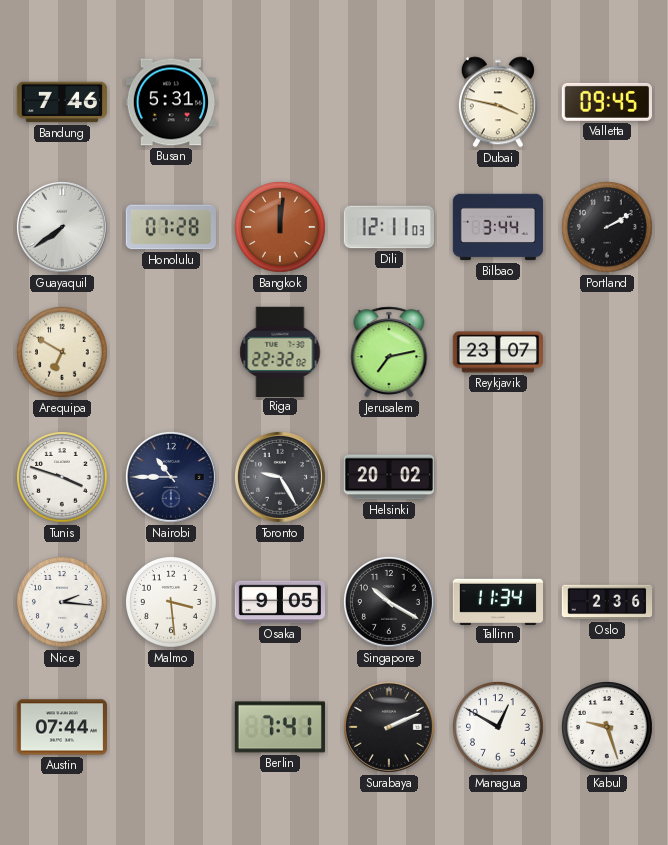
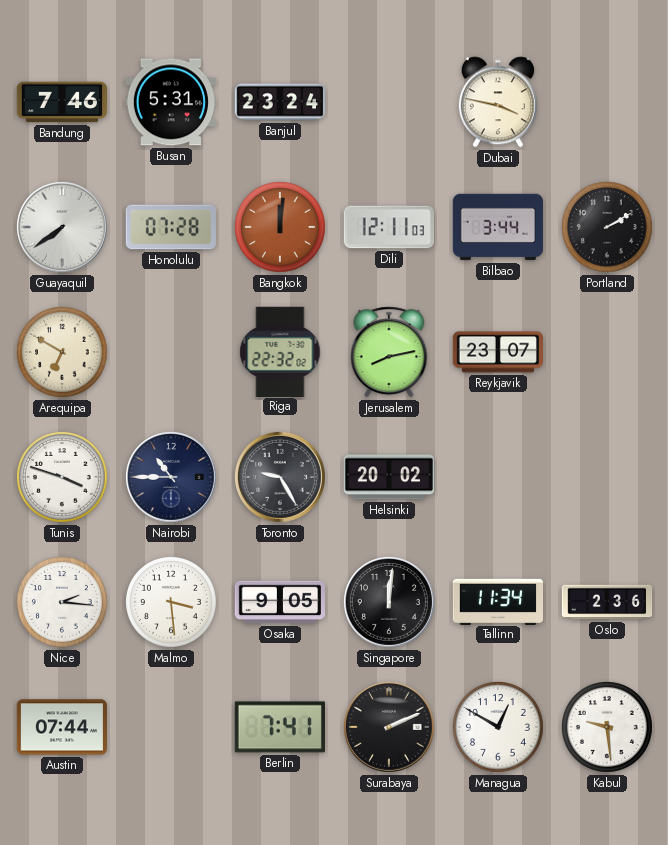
Banjul: none -> 23:24 (280, 102)
Valletta: 09:45 -> none (606, 102)
Jerusalem: 7:13 -> 8:13 (389, 352)
Singapore: 10:20 -> 12:01 (389, 602)
Kabul: 9:27 -> 9:29 (608, 728)
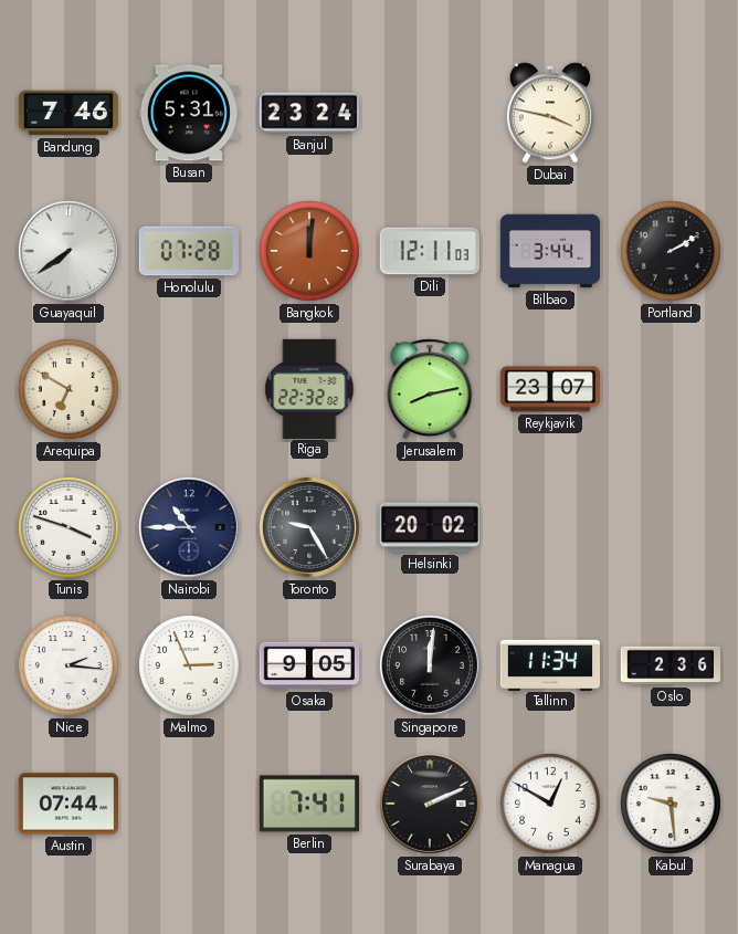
Malmo: 3:29 -> 2:56 (190, 667)
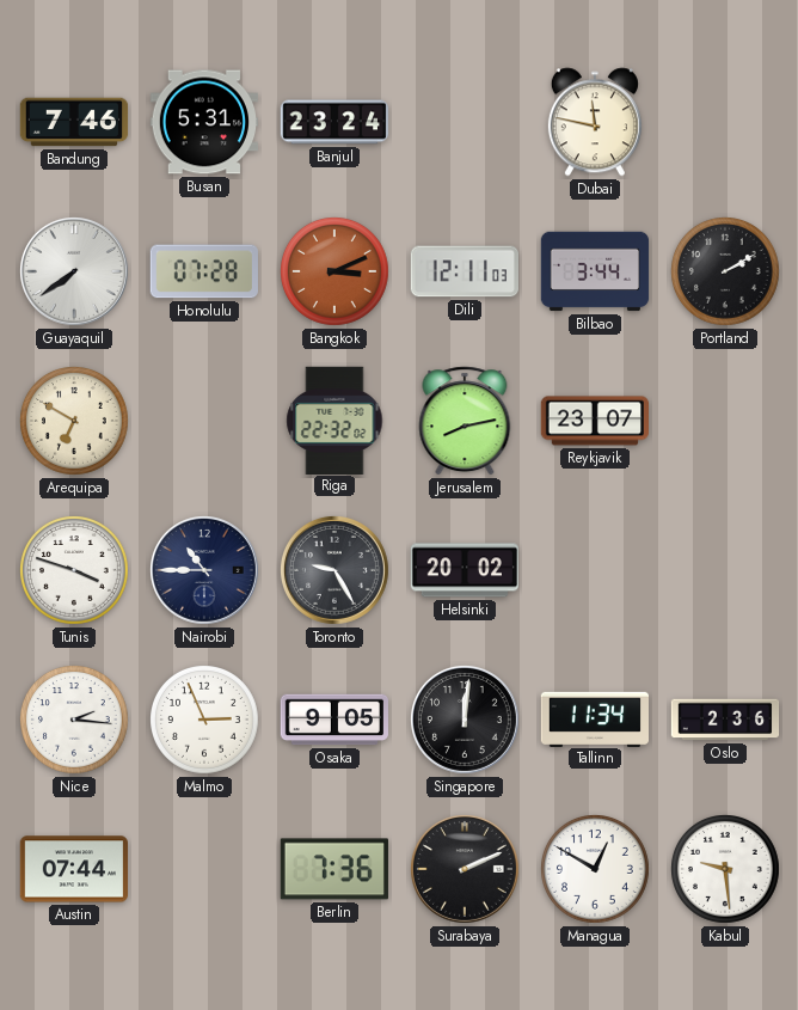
Dubai: 3:47 -> 11:47 (595, 122)
Bangkok: 12:01 -> 3:11 (336, 273)
Berlin: 7:41 -> 7:36 (334, 869)
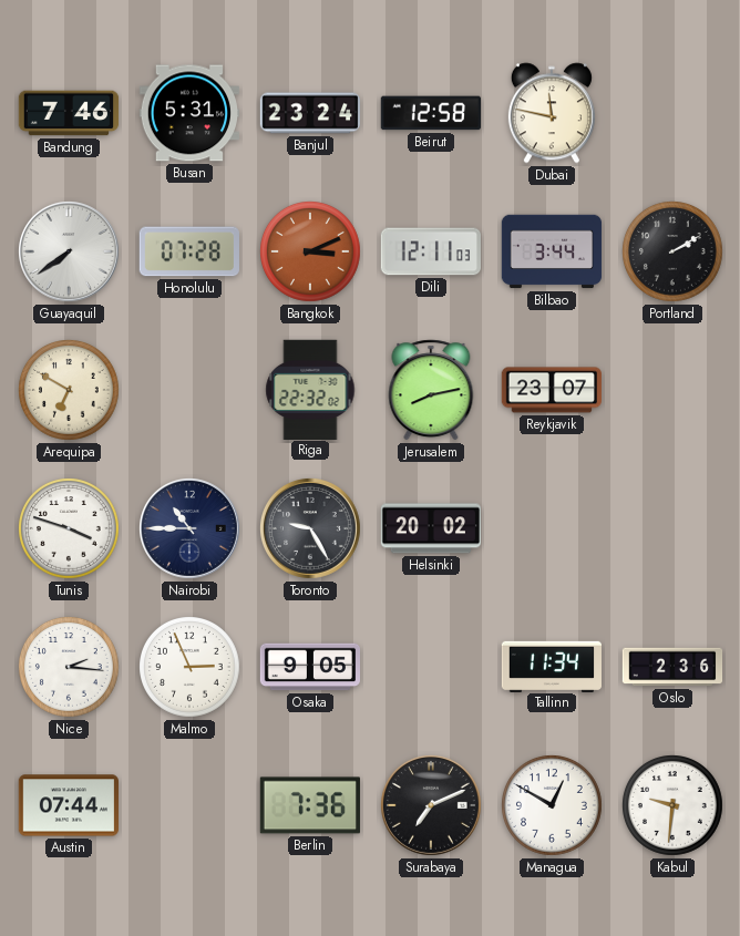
Beirut: none -> 12:58 (430, 113)
Singapore: 12:01 -> none (465, 720)
Surabaya: 2:11 -> 7:11 (431, 805)
Kabul: 9:29 -> 9:31 (674, 806)
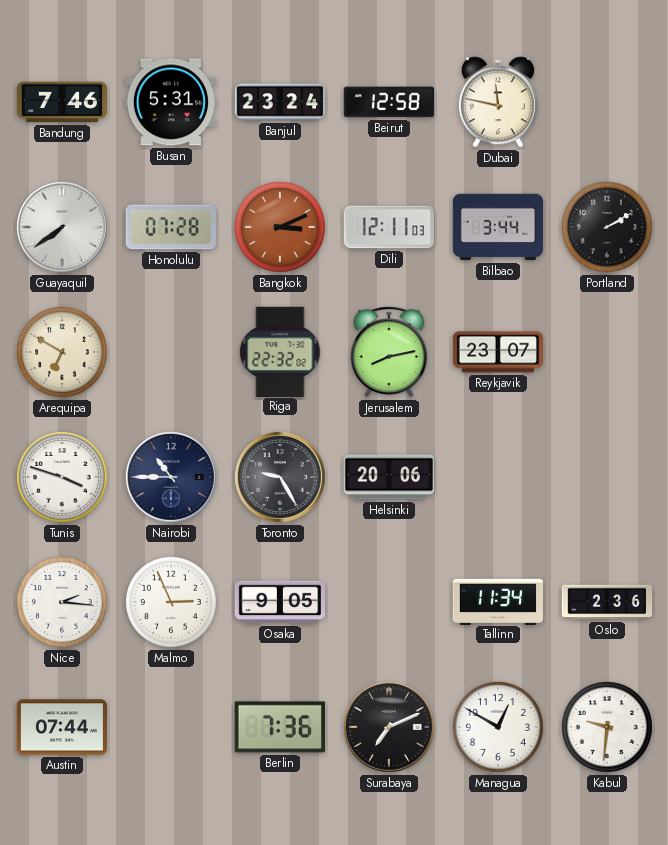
Helsinki: 20:02 -> 20:06 (388, 477)
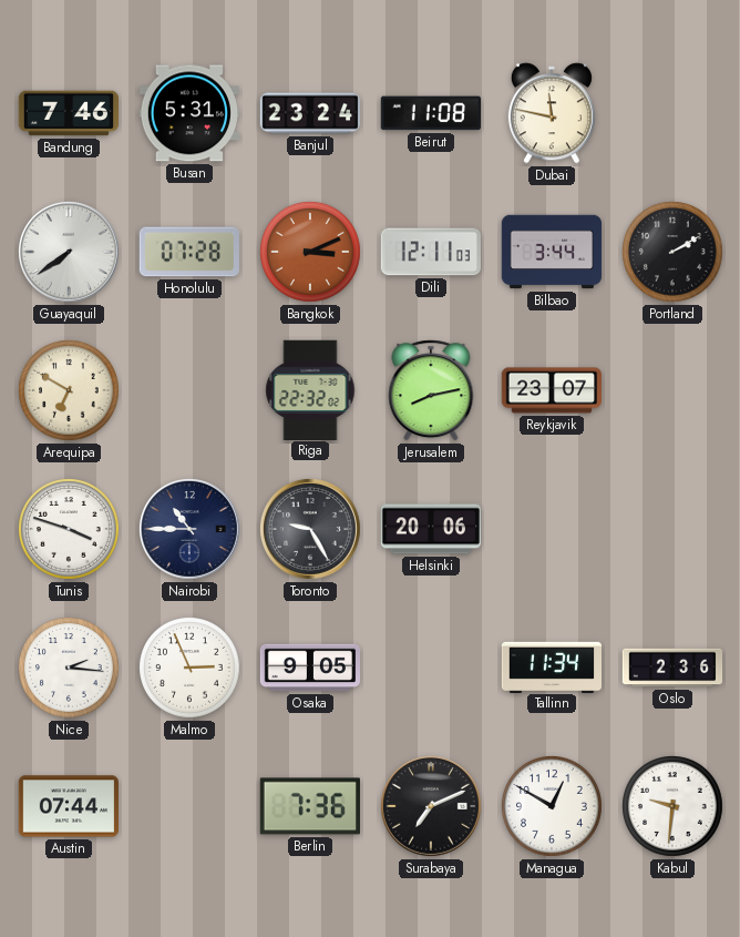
Beirut: 12:58 -> 11:08 (430, 113)
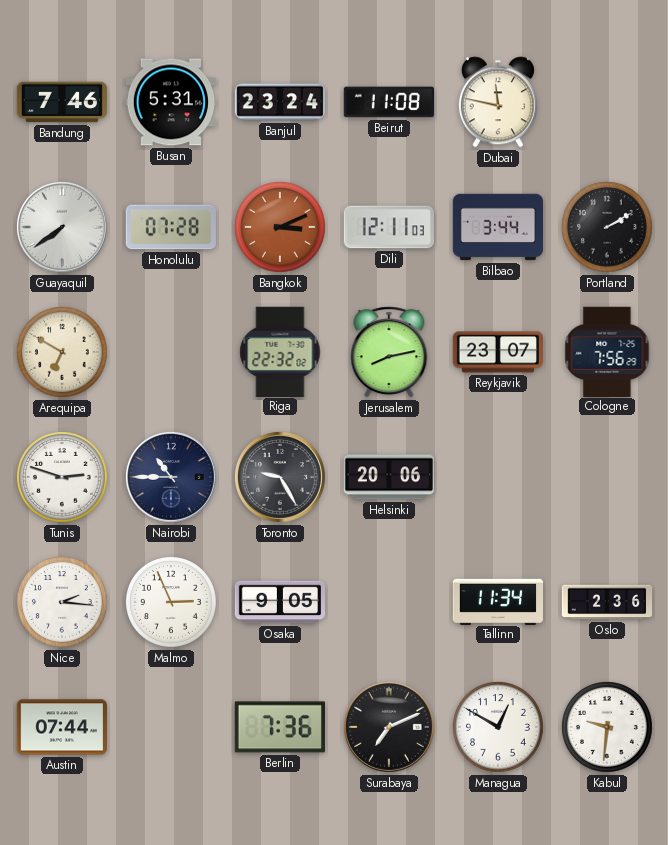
Cologne: none -> 7:56 (607, 351)
Tunis: 3:48 -> 2:48 (63, 478)
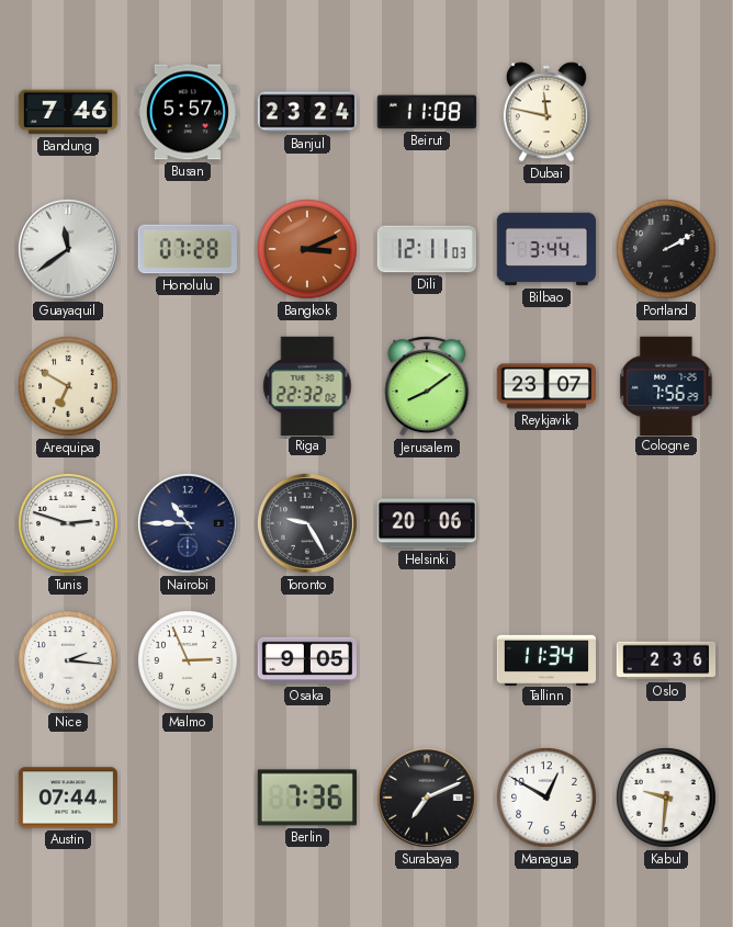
Busan: 5:31 -> 5:57 (187, 112)
Guayaquil: 7:39 -> 11:39 (68, 249)
Jerusalem: 8:13 -> 8:09 (427, 386)
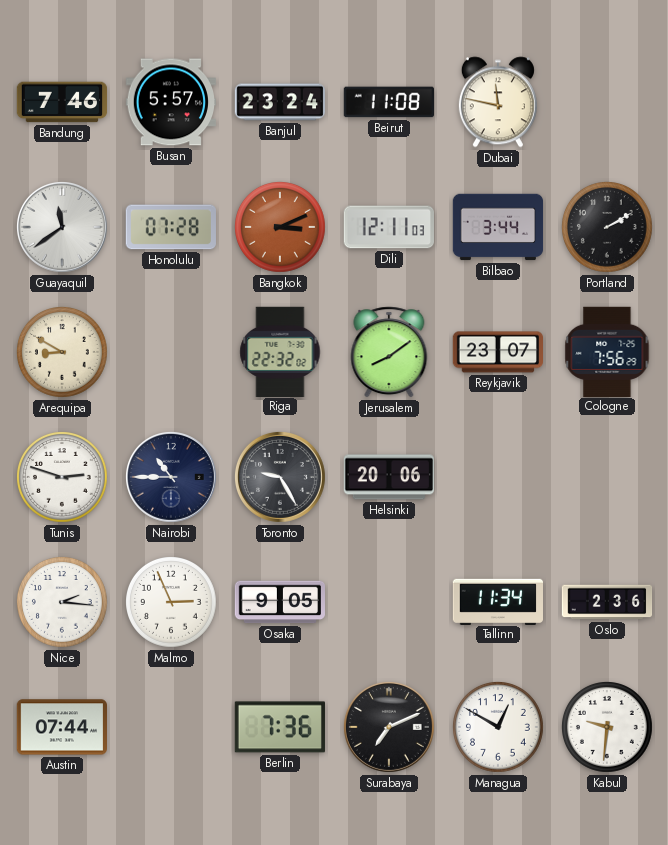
Arequipa: 6:50 -> 8:50 (63, 353)
